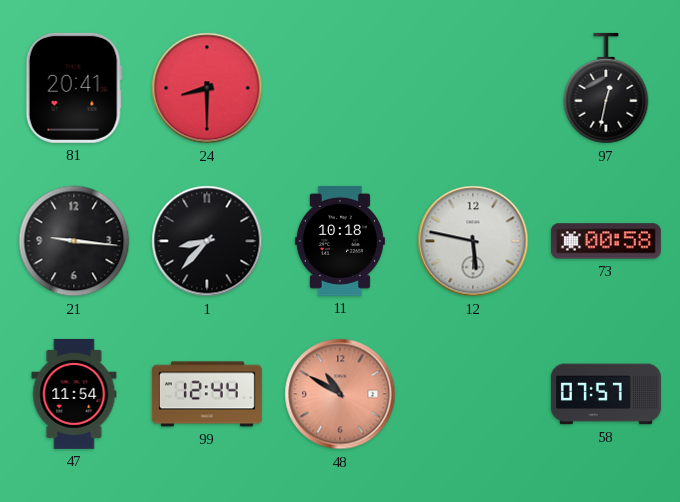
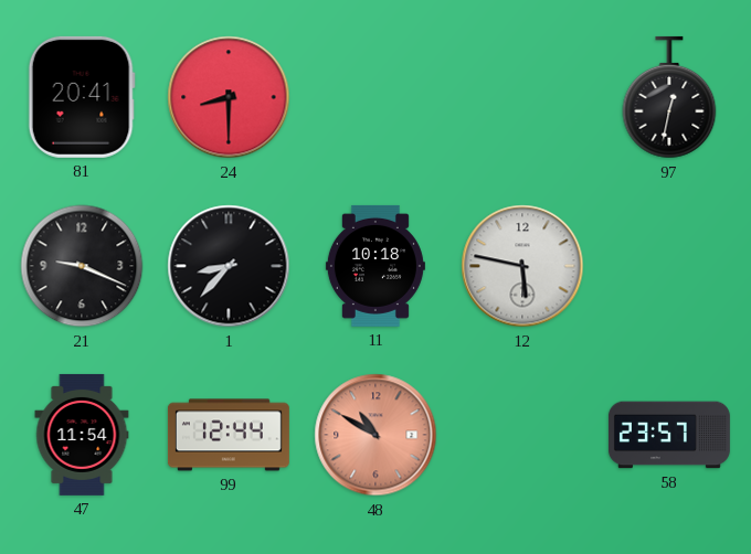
21: 9:16 -> 9:19 (82, 266)
73: 00:58 -> none (606, 241)
58: 07:57 -> 23:57 (669, 435)
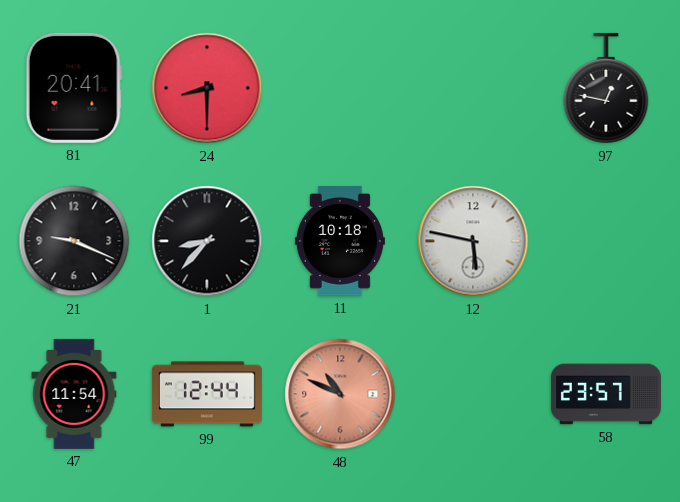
97: 12:32 -> 12:47 (606, 88)
48: 10:50 -> 10:49 (340, 394)
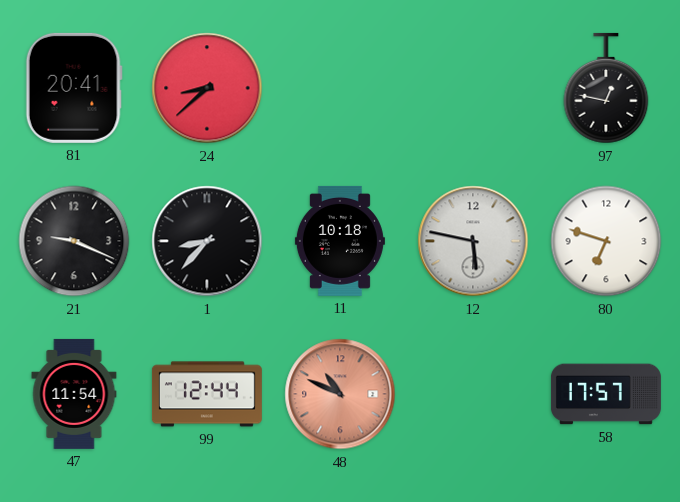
24: 8:30 -> 8:38 (207, 88)
80: none -> 6:48 (606, 241)
58: 23:57 -> 17:57 (606, 394)
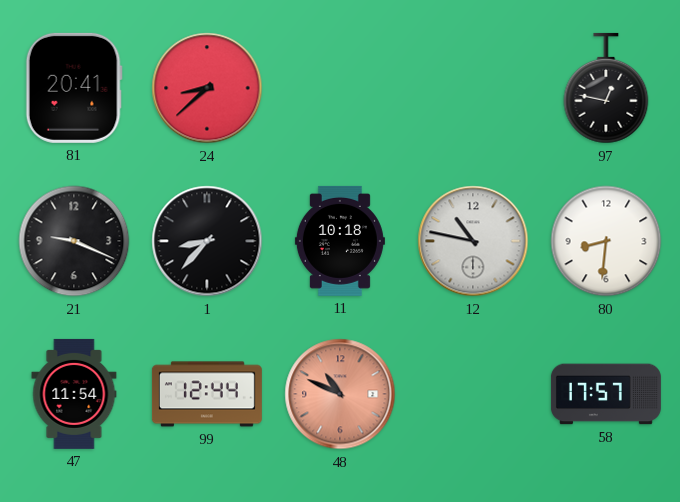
12: 5:47 -> 10:47 (473, 241)
80: 6:48 -> 8:31 (606, 241)
